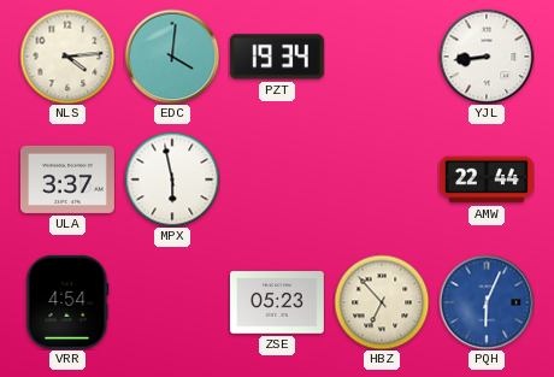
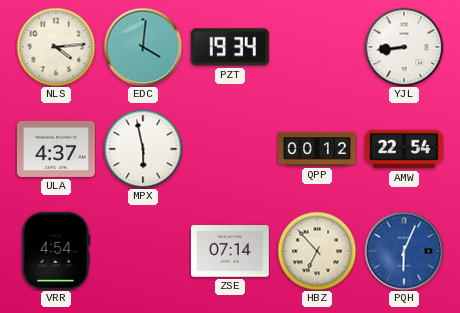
ULA: 3:37 -> 4:37 (56, 149)
QPP: none -> 00:12 (318, 149)
AMW: 22:44 -> 22:54 (404, 149)
ZSE: 05:23 -> 07:14 (230, 251)
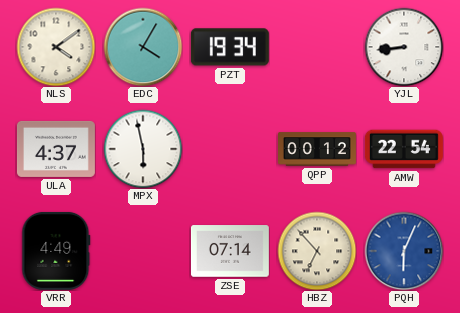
NLS: 4:14 -> 4:09 (56, 47)
EDC: 4:01 -> 4:05 (143, 47)
VRR: 4:54 -> 4:49 (56, 251)
